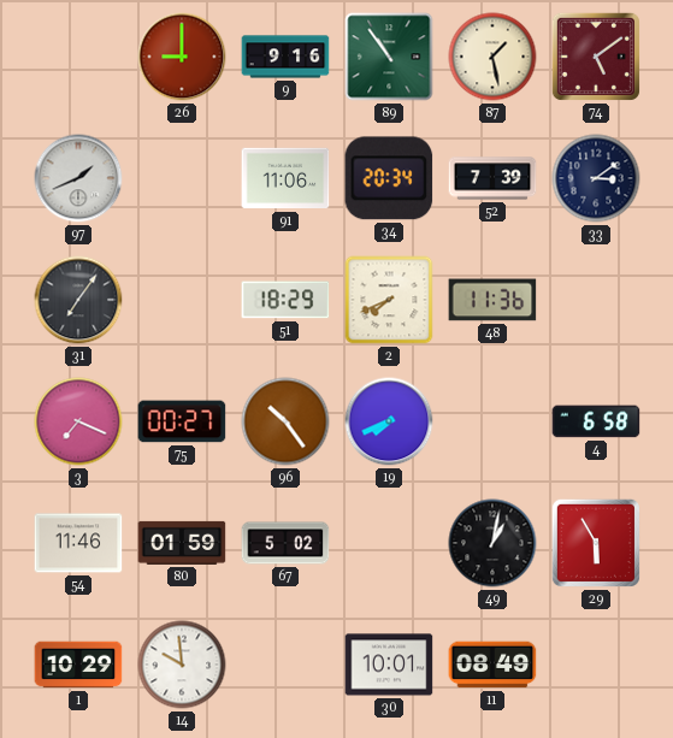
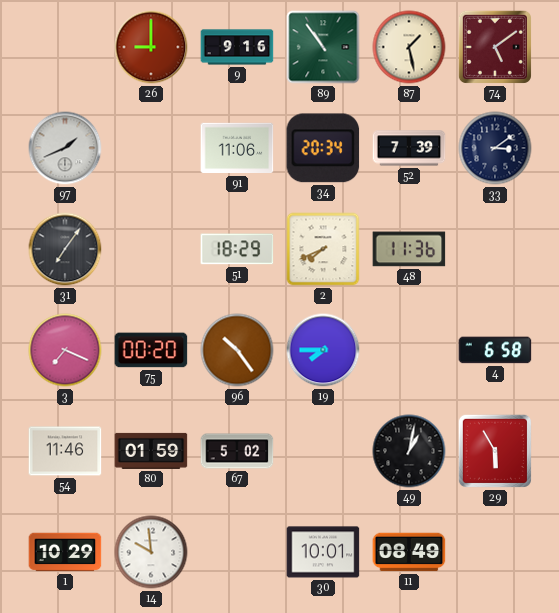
75: 00:27 -> 00:20 (151, 350)
19: 7:41 -> 7:45 (323, 350)
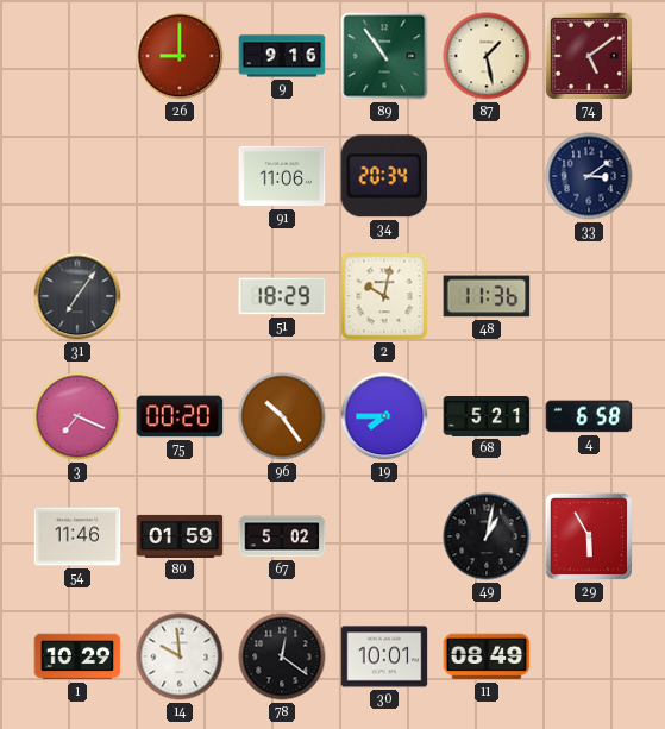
97: 1:41 -> none (65, 148)
52: 7:39 -> none (409, 148)
2: 7:41 -> 10:02 (384, 296)
68: none -> 5:21 (487, 417)
78: none -> 12:21 (282, 656)
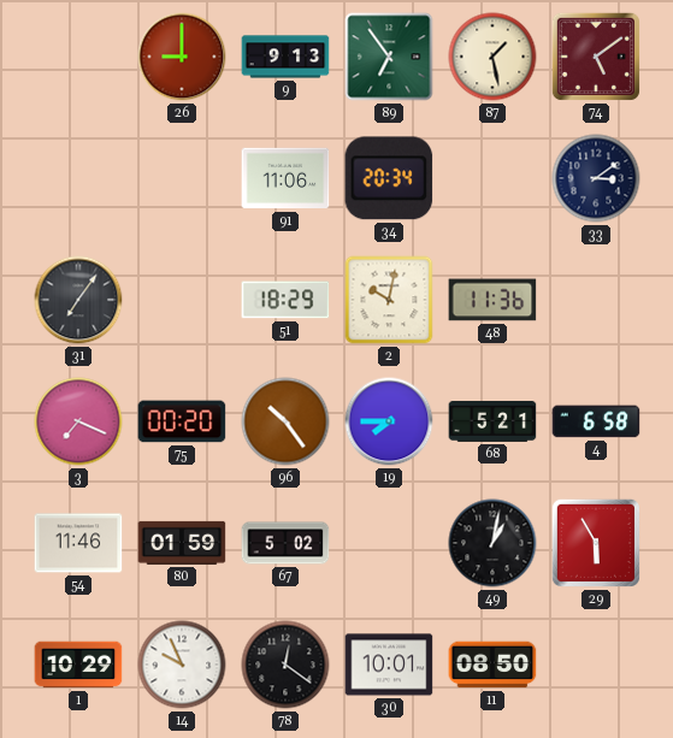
9: 9:16 -> 9:13 (285, 57)
89: 10:54 -> 6:54 (389, 57)
14: 9:59 -> 9:56 (182, 665)
11: 08:49 -> 08:50 (492, 665)
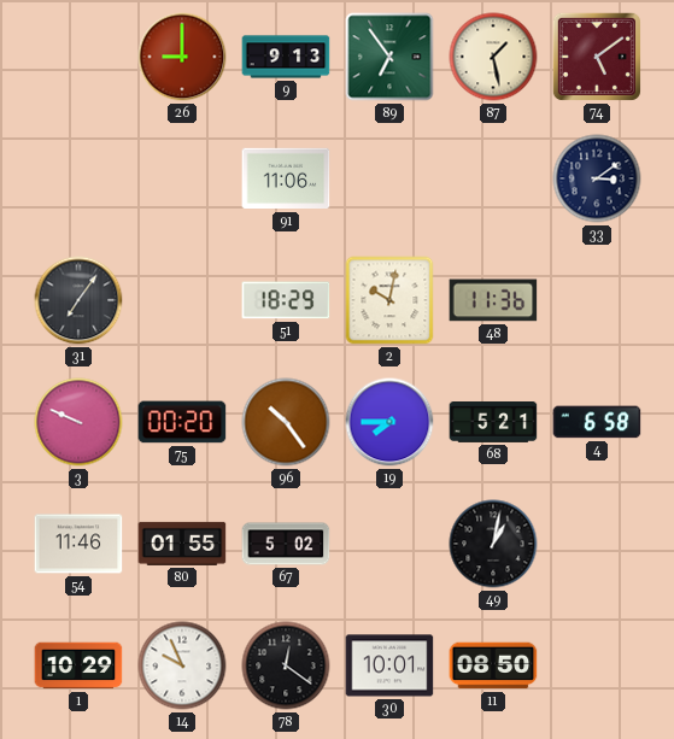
34: 20:34 -> none (389, 178)
3: 7:19 -> 9:49 (78, 422)
80: 01:59 -> 01:55 (182, 544)
29: 5:55 -> none (596, 543)
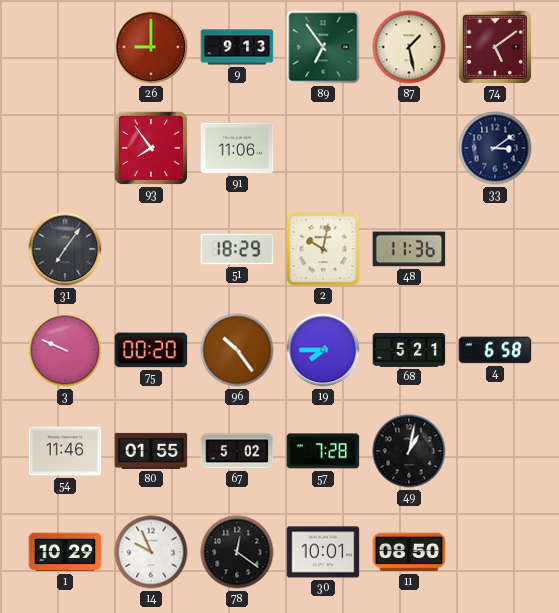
93: none -> 7:54 (151, 148)
57: none -> 7:28 (323, 451)
